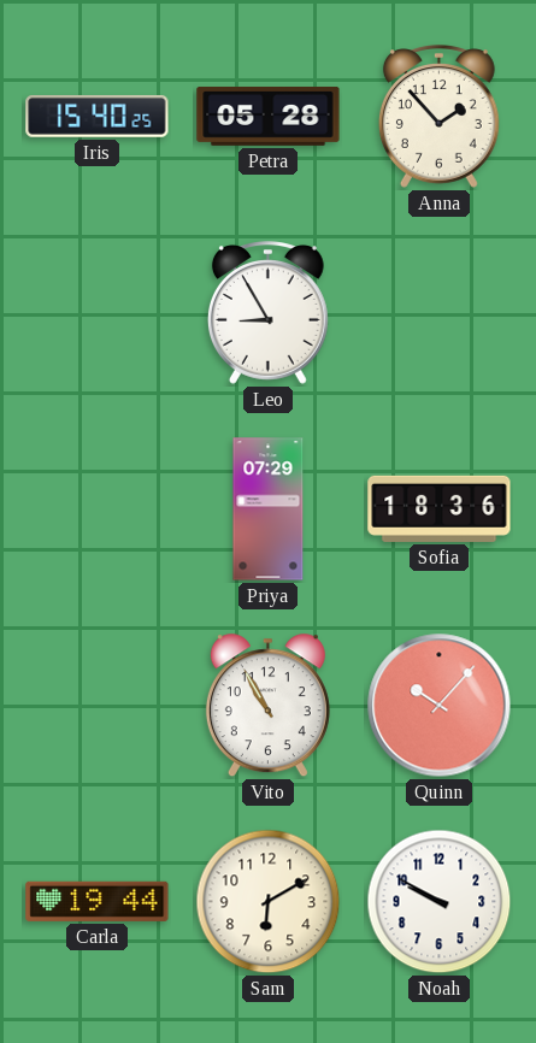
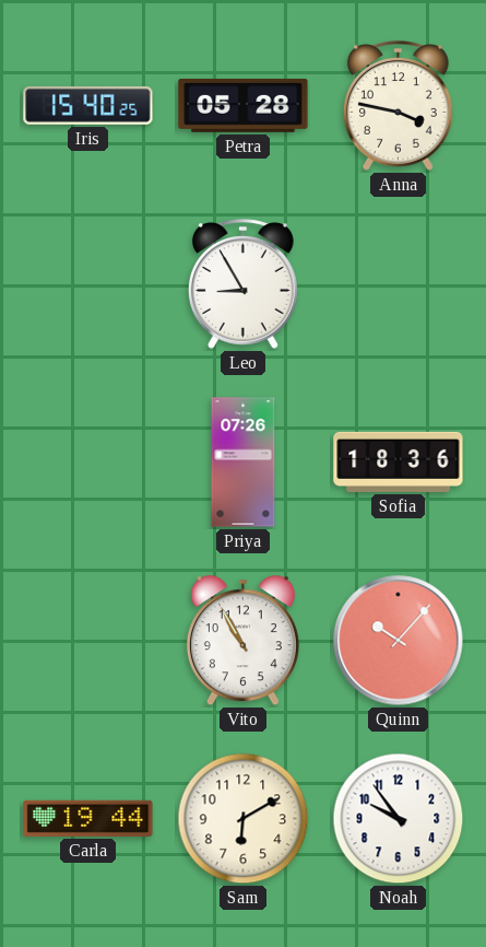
Anna: 1:53 -> 3:47 (398, 106)
Priya: 07:29 -> 07:26 (244, 463)
Noah: 9:50 -> 9:54 (399, 819)
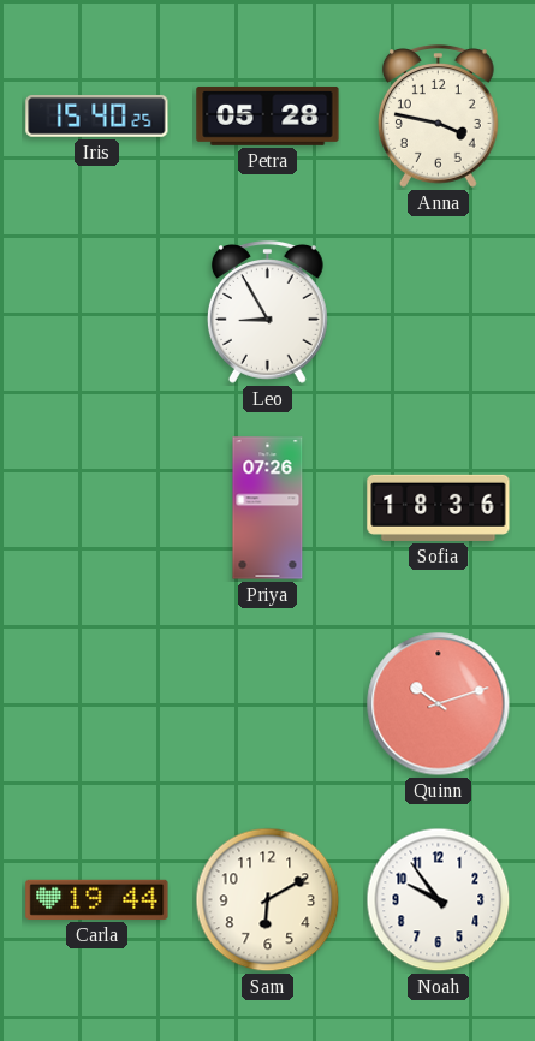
Vito: 10:55 -> none (242, 641)
Quinn: 10:07 -> 10:12 (439, 704)
